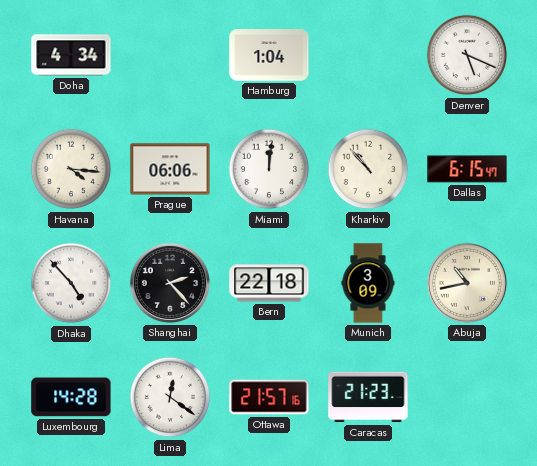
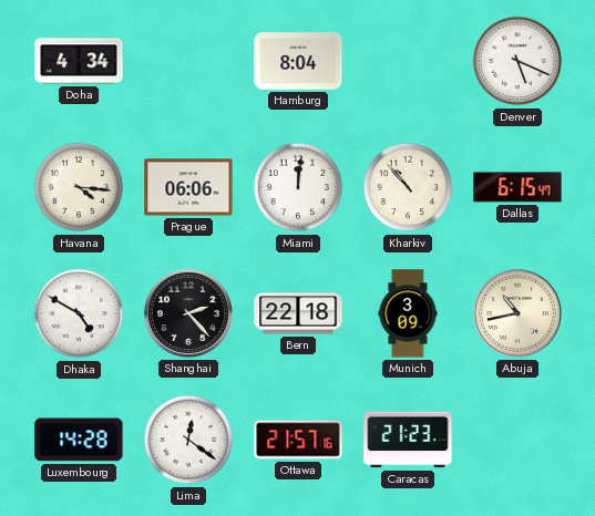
Hamburg: 1:04 -> 8:04 (298, 61)
Dhaka: 4:53 -> 4:50 (79, 313)
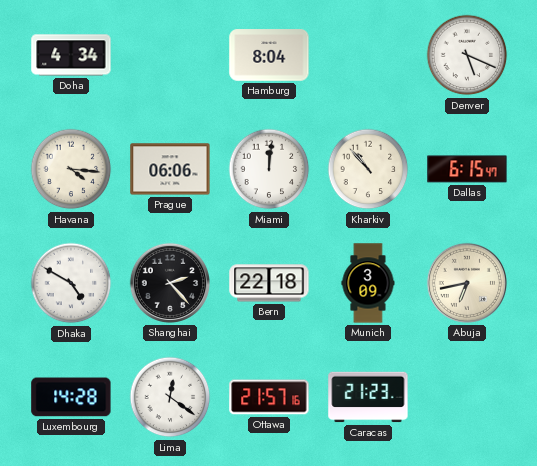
Abuja: 10:43 -> 6:43 (467, 283)
